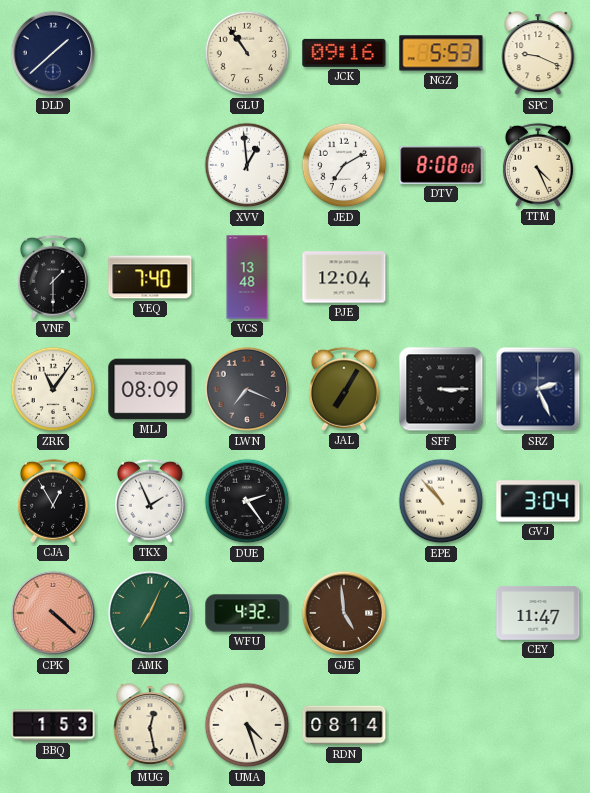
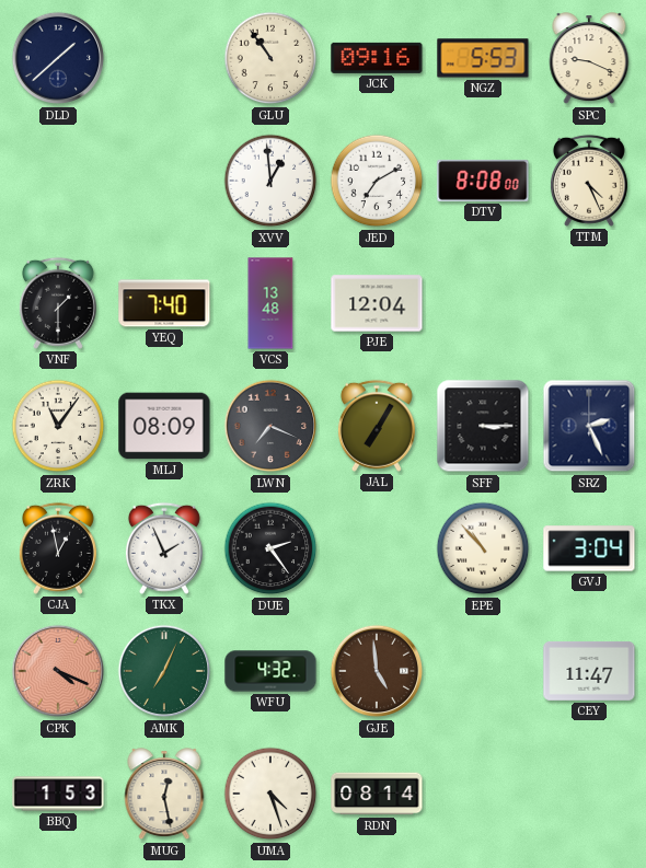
CJA: 12:55 -> 12:58 (58, 548)
CPK: 4:22 -> 4:19 (58, 671)
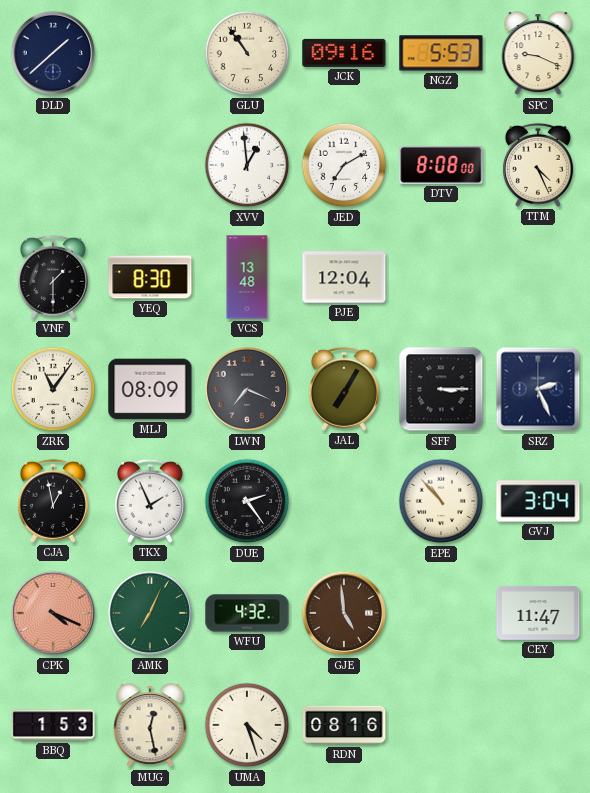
YEQ: 7:40 -> 8:30 (150, 277)
RDN: 08:14 -> 08:16 (344, 725)
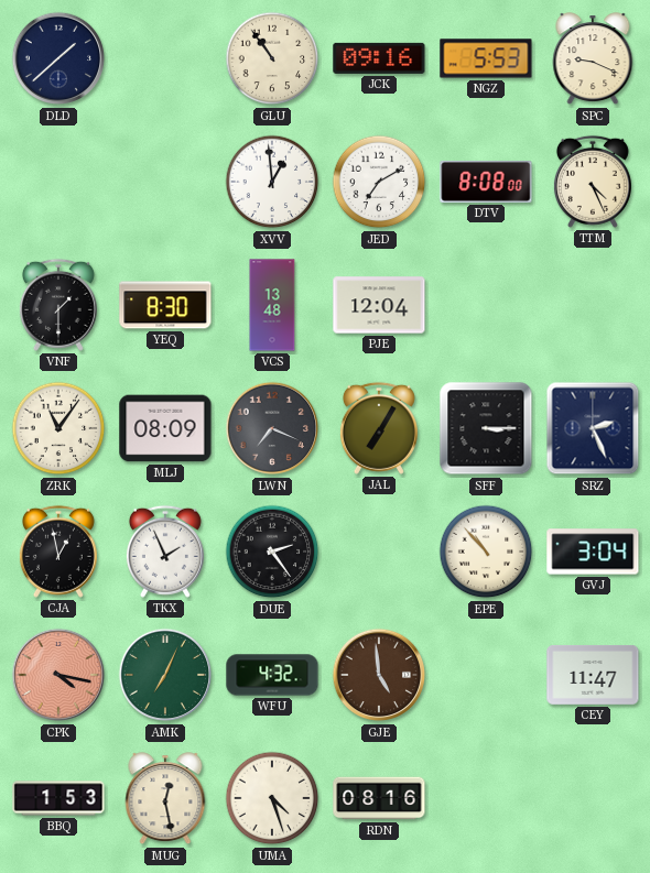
CPK: 4:19 -> 4:17 (58, 675)
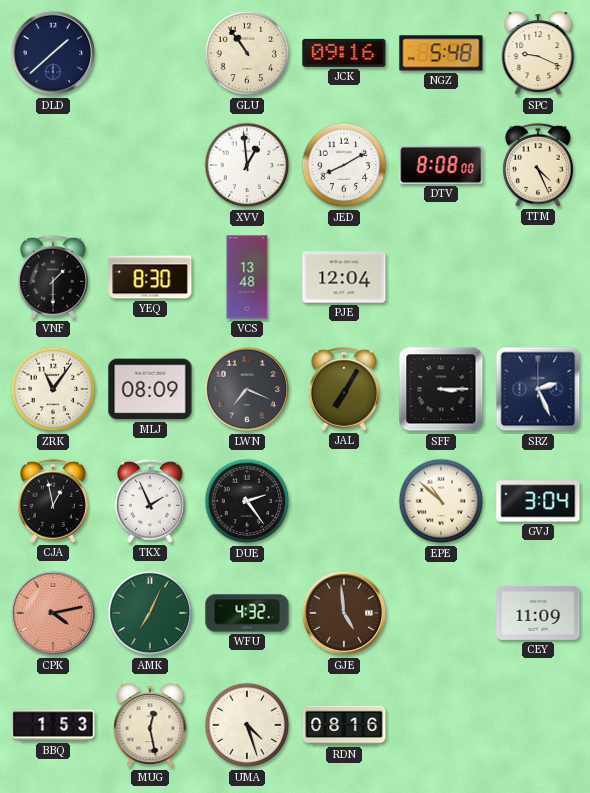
NGZ: 5:53 -> 5:48 (441, 53)
JED: 7:10 -> 8:10 (344, 165)
EPE: 10:53 -> 10:52 (441, 501)
CPK: 4:17 -> 4:13 (53, 613)
CEY: 11:47 -> 11:09 (538, 613)
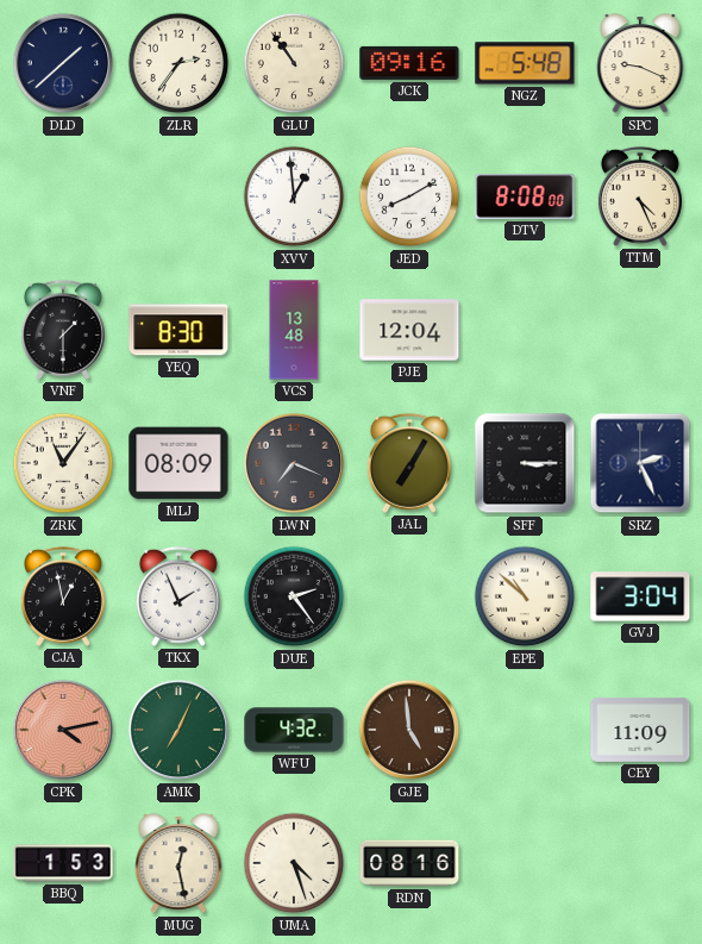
ZLR: none -> 2:36 (178, 63)
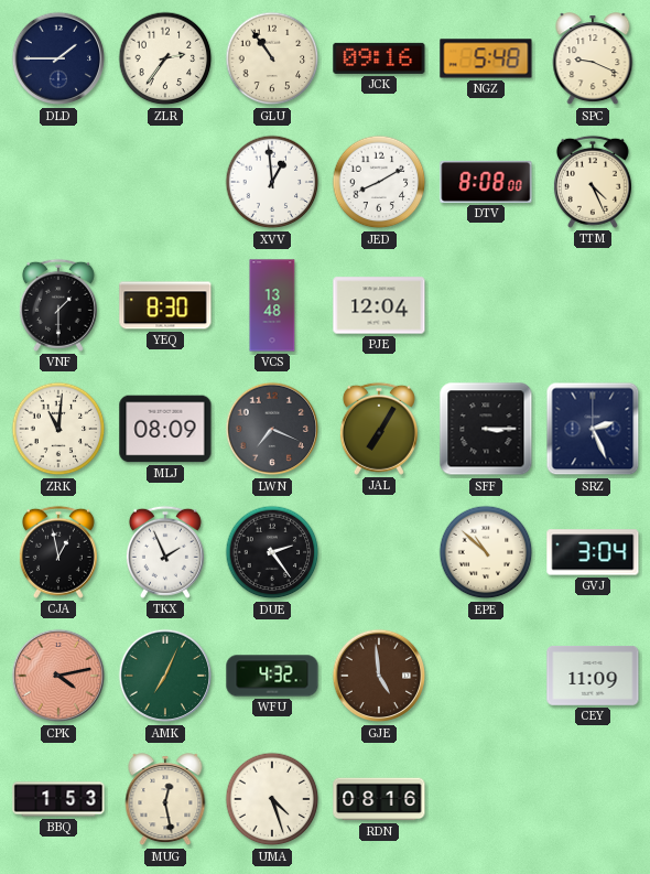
DLD: 1:38 -> 1:45 (58, 58)
ZRK: 11:06 -> 11:01 (58, 429)
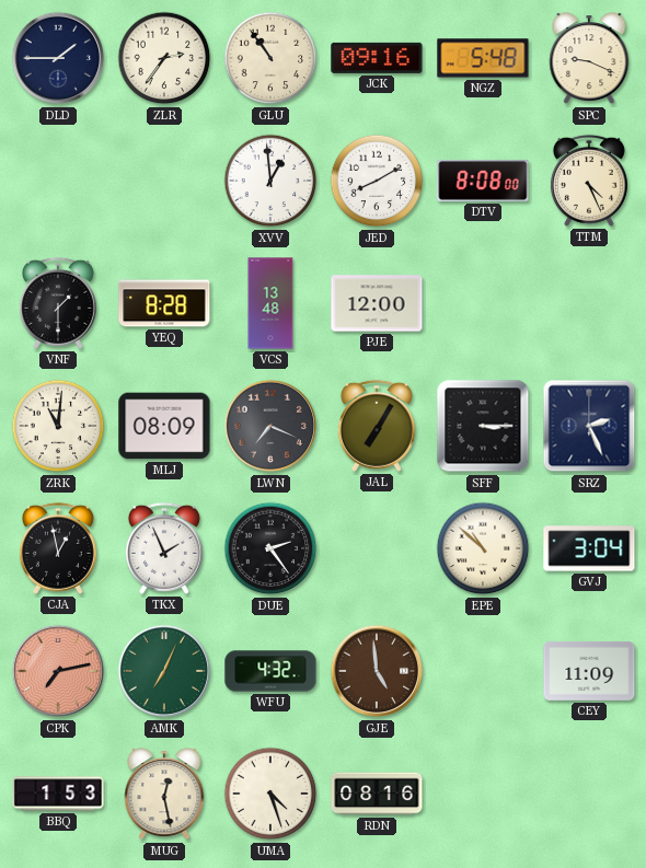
YEQ: 8:30 -> 8:28 (164, 303)
PJE: 12:04 -> 12:00 (377, 303)
CPK: 4:13 -> 7:13 (58, 671)
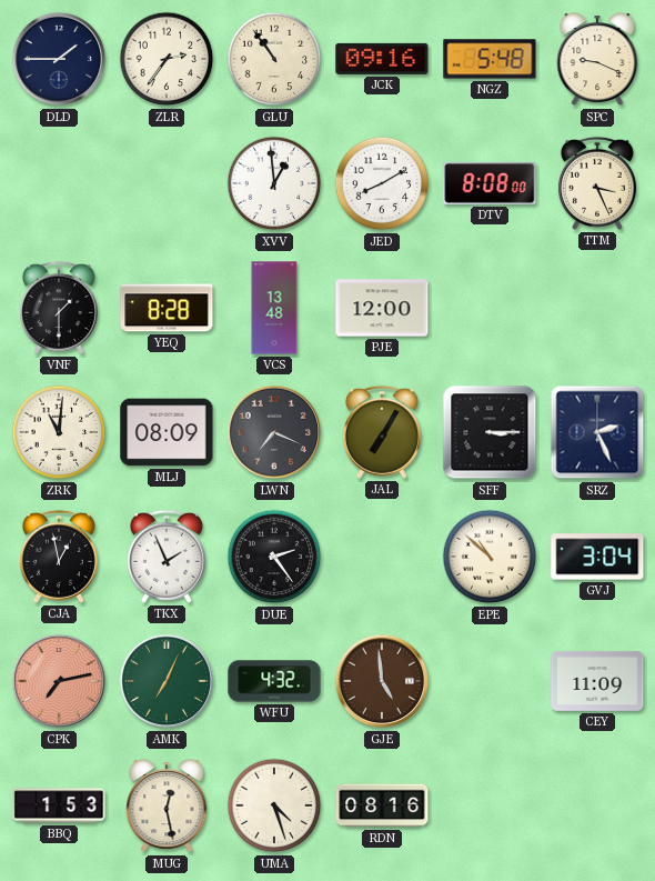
TTM: 4:26 -> 3:26 (597, 183)
